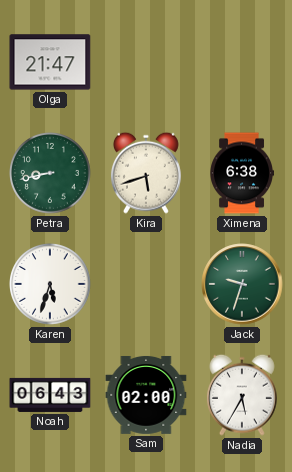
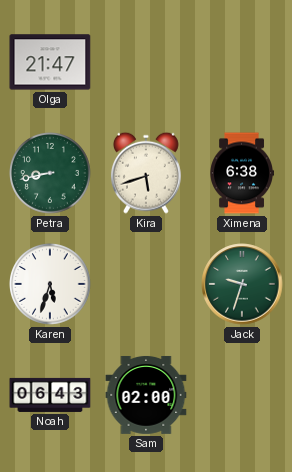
Nadia: 5:35 -> none (242, 395)
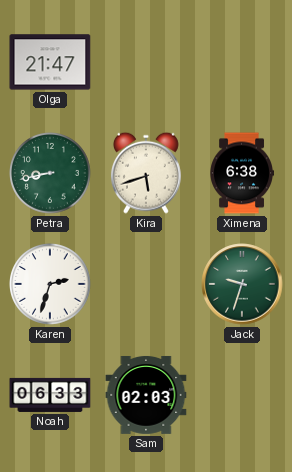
Karen: 5:33 -> 2:33 (51, 285)
Noah: 06:43 -> 06:33 (50, 395)
Sam: 02:00 -> 02:03 (146, 395)
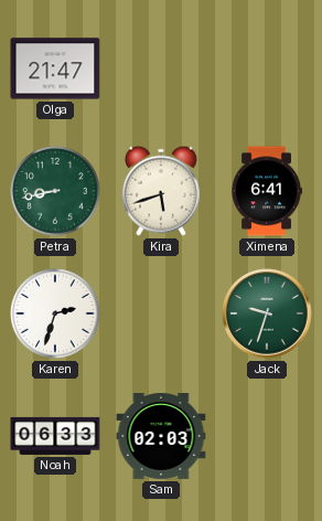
Ximena: 6:38 -> 6:41 (266, 191)
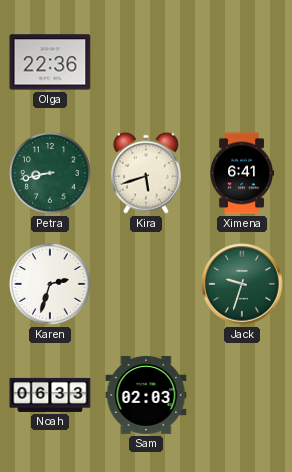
Olga: 21:47 -> 22:36 (50, 62)
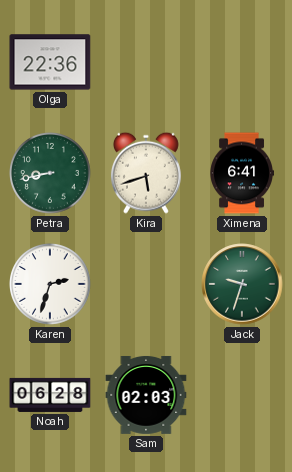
Noah: 06:33 -> 06:28 (50, 395)
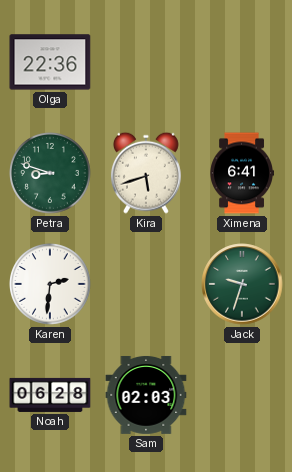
Petra: 8:43 -> 8:48 (51, 174)
Karen: 2:33 -> 2:31 (51, 285)
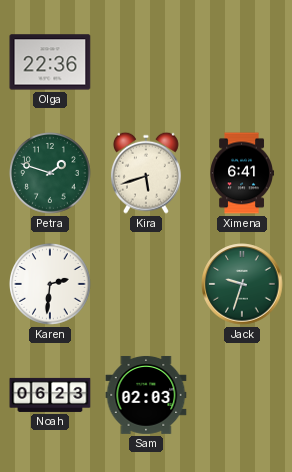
Petra: 8:48 -> 1:48 (51, 174)
Noah: 06:28 -> 06:23 (50, 395)
